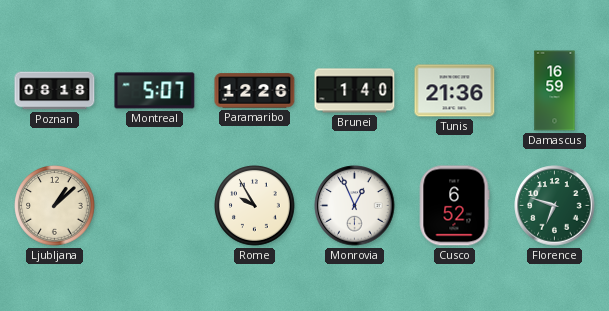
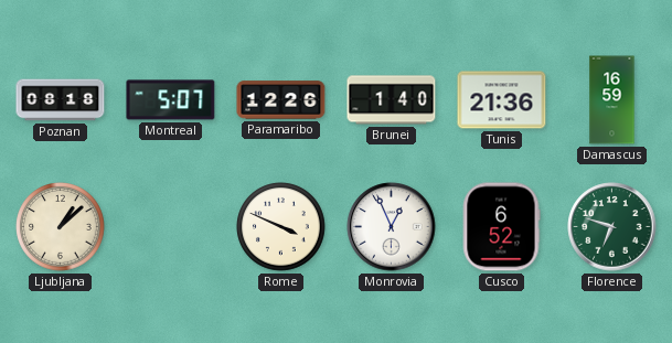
Rome: 9:55 -> 3:49 (281, 227)
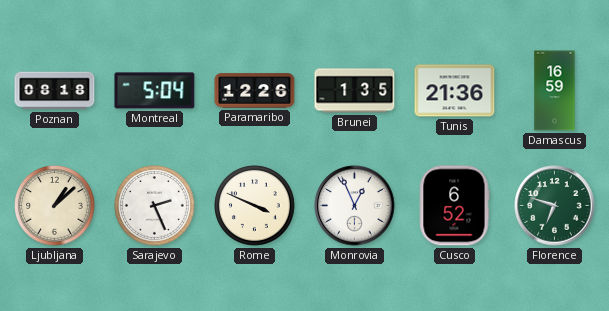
Montreal: 5:07 -> 5:04 (155, 91)
Brunei: 1:40 -> 1:35 (355, 91)
Sarajevo: none -> 2:26 (155, 206)
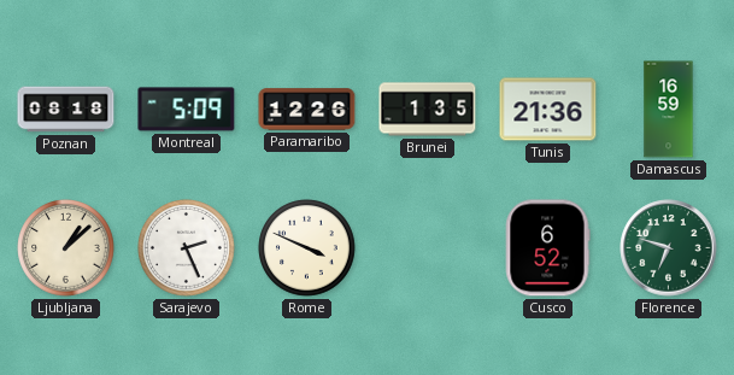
Montreal: 5:04 -> 5:09 (187, 110)
Monrovia: 12:56 -> none (355, 206)
